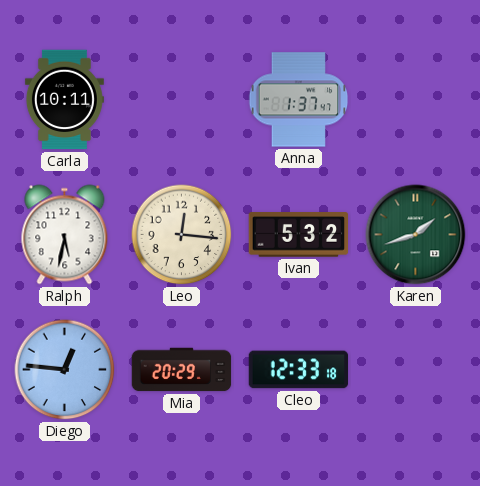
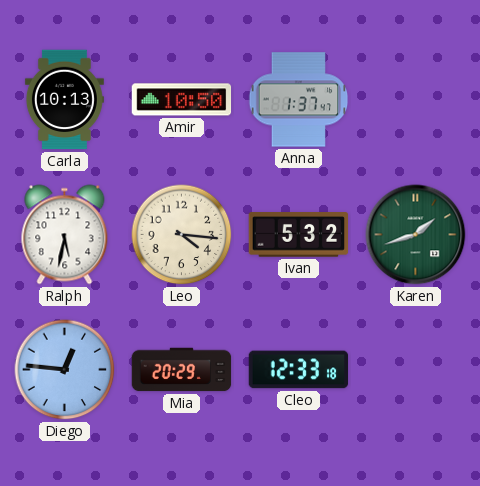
Carla: 10:11 -> 10:13 (64, 100)
Amir: none -> 10:50 (182, 100)
Leo: 12:16 -> 4:16 (182, 235)
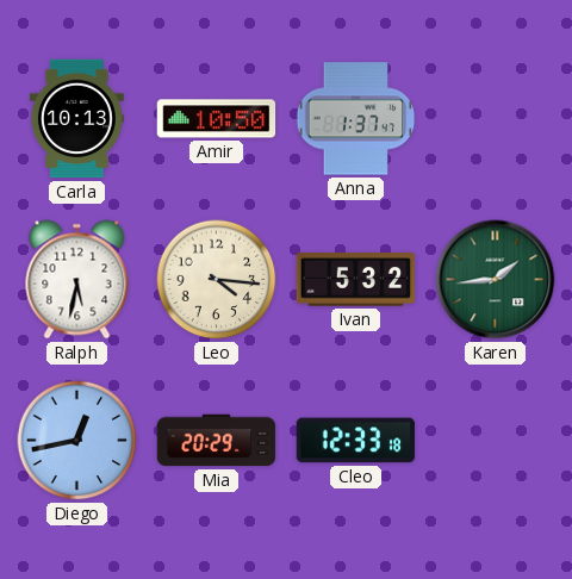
Karen: 1:42 -> 1:44 (496, 280)
Diego: 12:46 -> 12:43 (77, 441)
